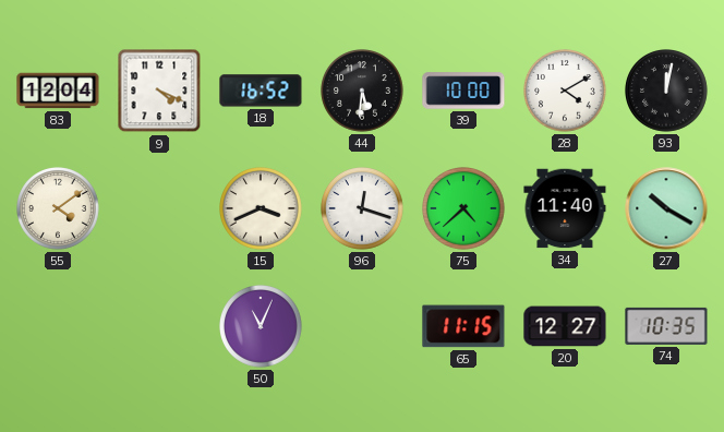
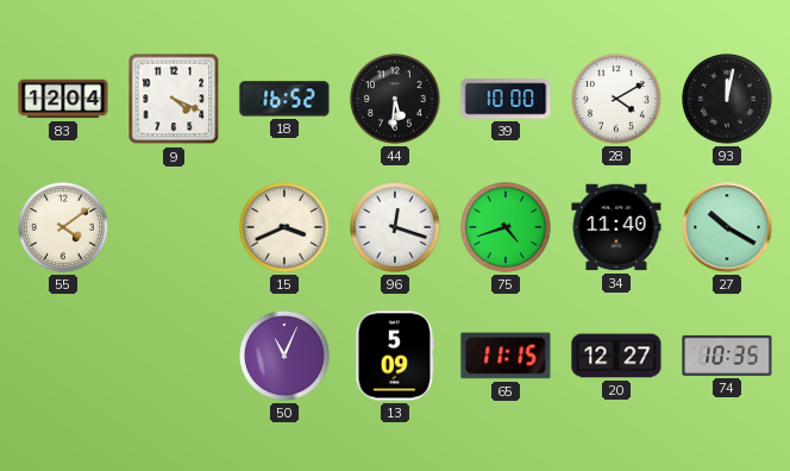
75: 4:38 -> 4:42 (507, 228)
13: none -> 5:09 (395, 356)
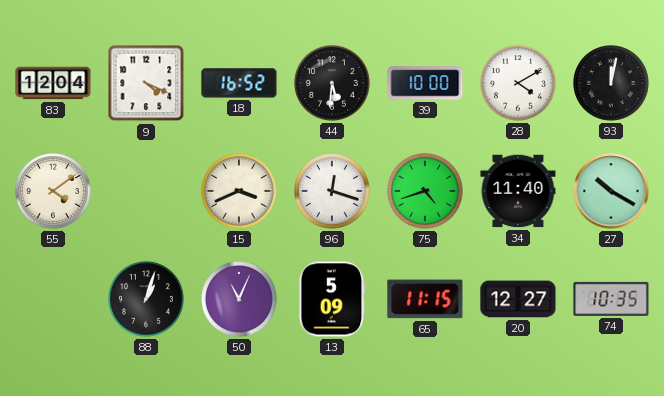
88: none -> 1:03 (147, 300)
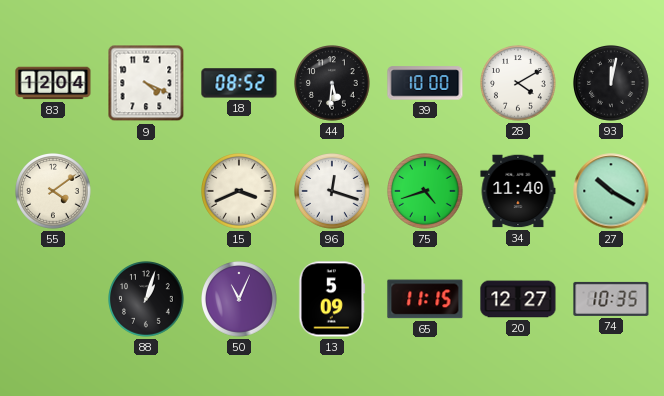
18: 16:52 -> 08:52 (239, 83)
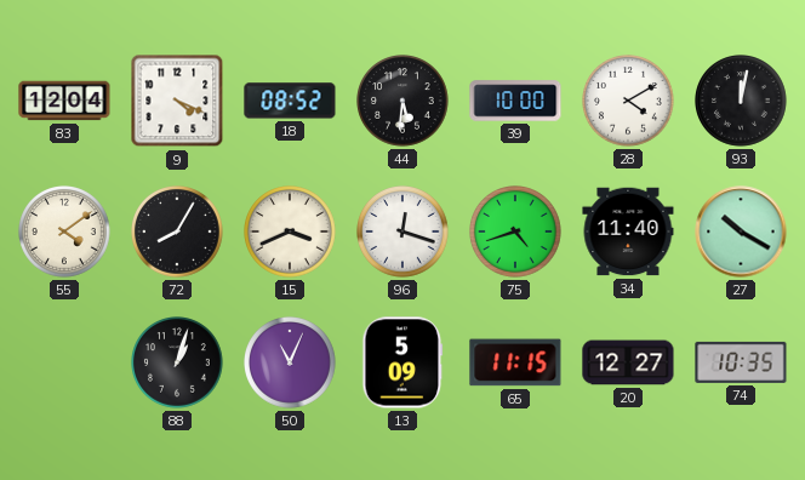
72: none -> 8:05 (178, 233)
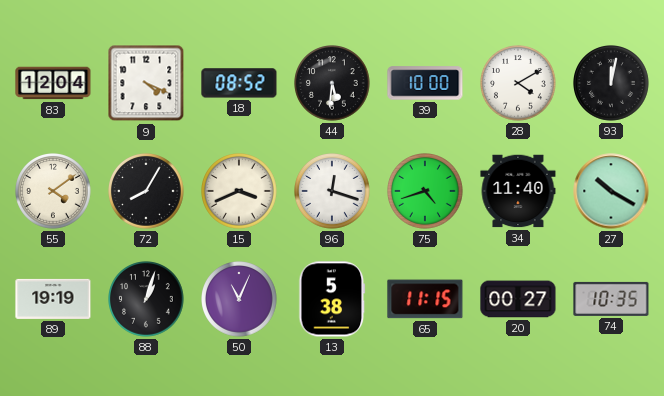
89: none -> 19:19 (53, 299)
13: 5:09 -> 5:38 (332, 299)
20: 12:27 -> 00:27 (518, 299)
